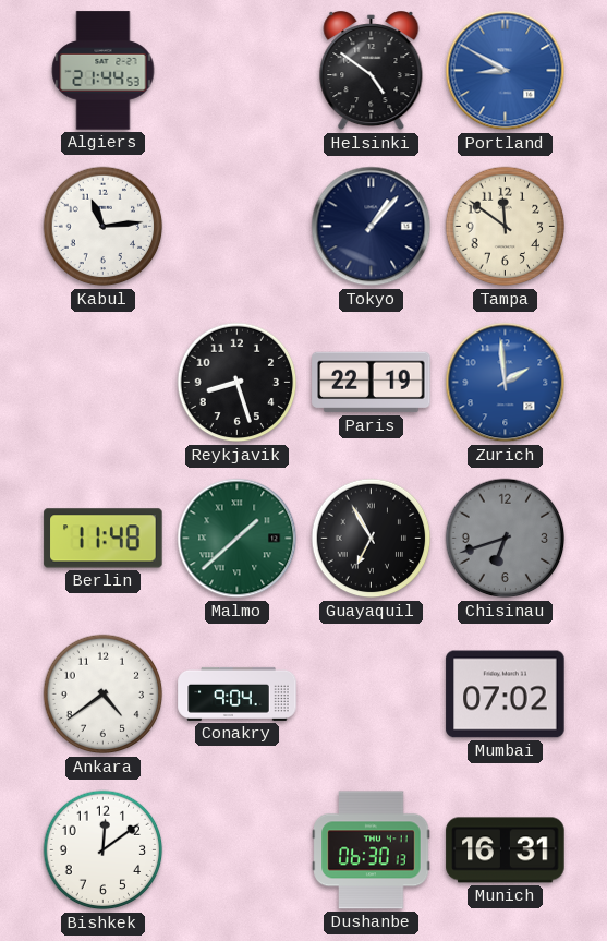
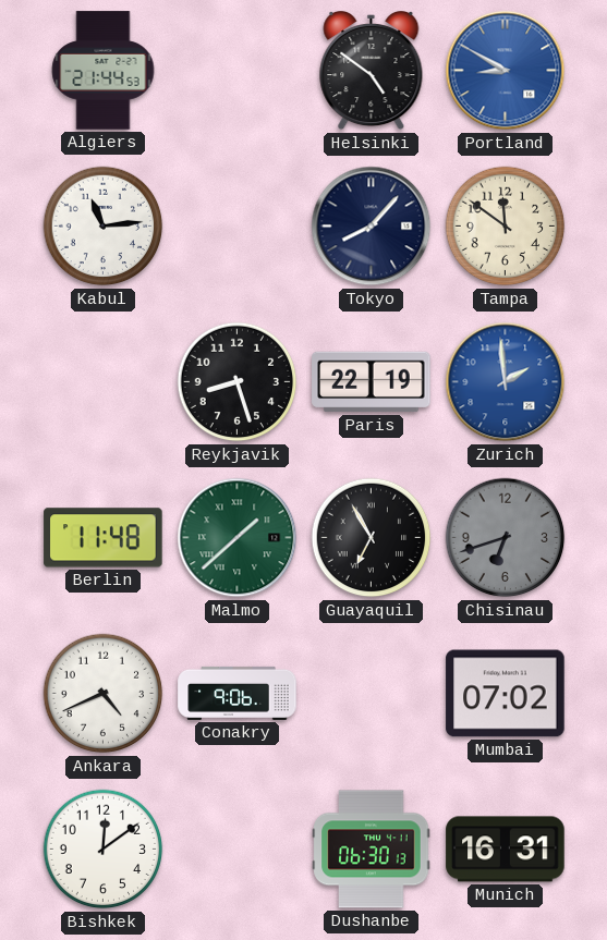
Tokyo: 1:07 -> 8:07 (372, 227)
Ankara: 4:39 -> 4:41 (104, 694)
Conakry: 9:04 -> 9:06 (238, 693)
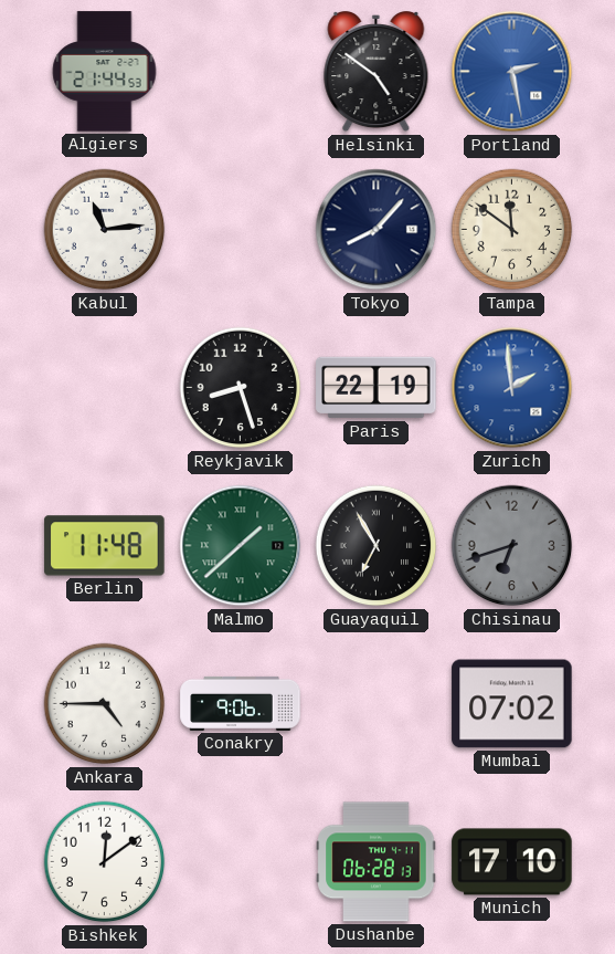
Portland: 8:50 -> 2:28 (512, 72)
Ankara: 4:41 -> 4:45 (105, 704)
Dushanbe: 06:30 -> 06:28 (377, 862)
Munich: 16:31 -> 17:10 (512, 862)
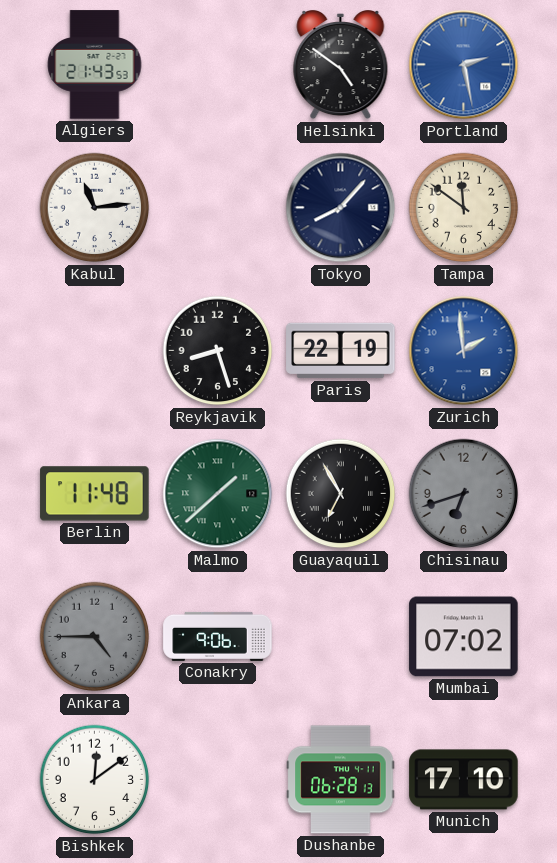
Algiers: 21:44 -> 21:43 (95, 65)
Ankara dial: white -> grey (95, 637)
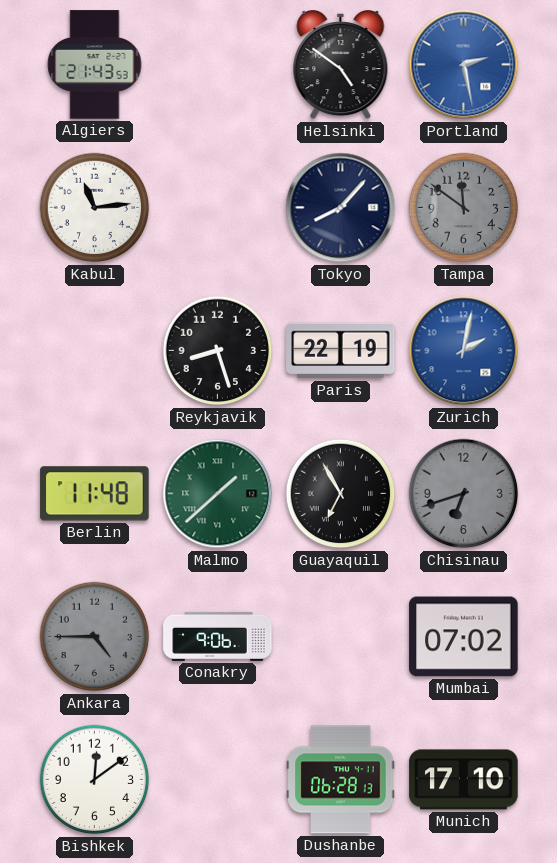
Tampa dial: cream -> grey (464, 208)
Zurich: 1:59 -> 2:02 (464, 351)
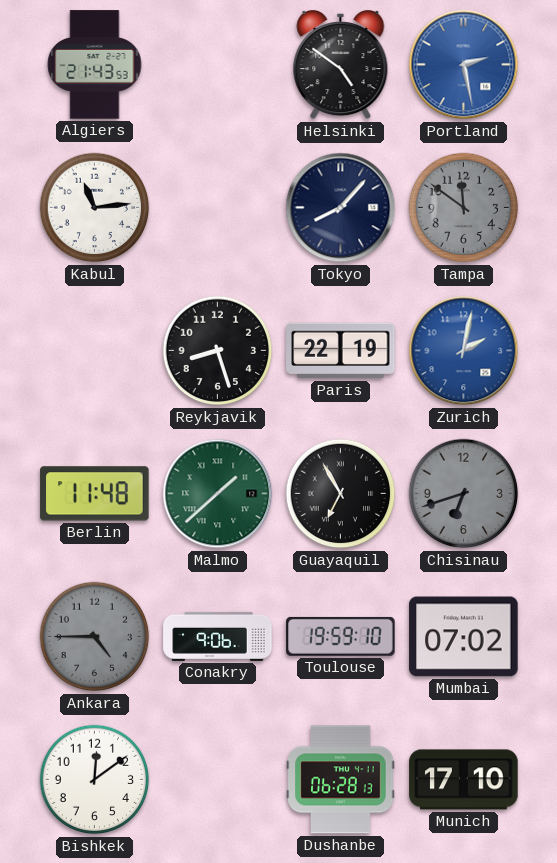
Toulouse: none -> 19:59 (341, 636)
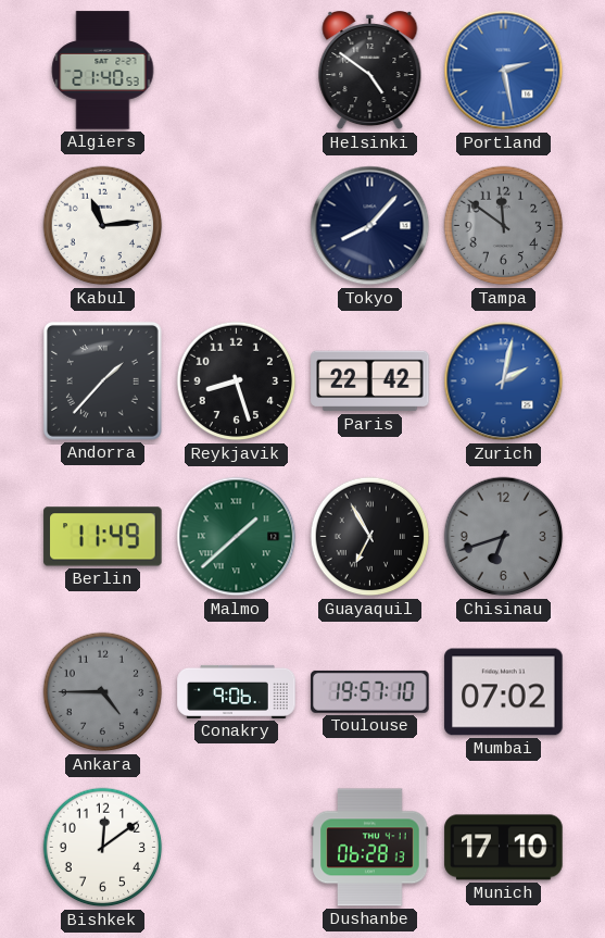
Algiers: 21:43 -> 21:40 (103, 71)
Andorra: none -> 1:37 (102, 380)
Paris: 22:19 -> 22:42 (370, 382)
Berlin: 11:48 -> 11:49 (103, 537)
Toulouse: 19:59 -> 19:57 (370, 691)
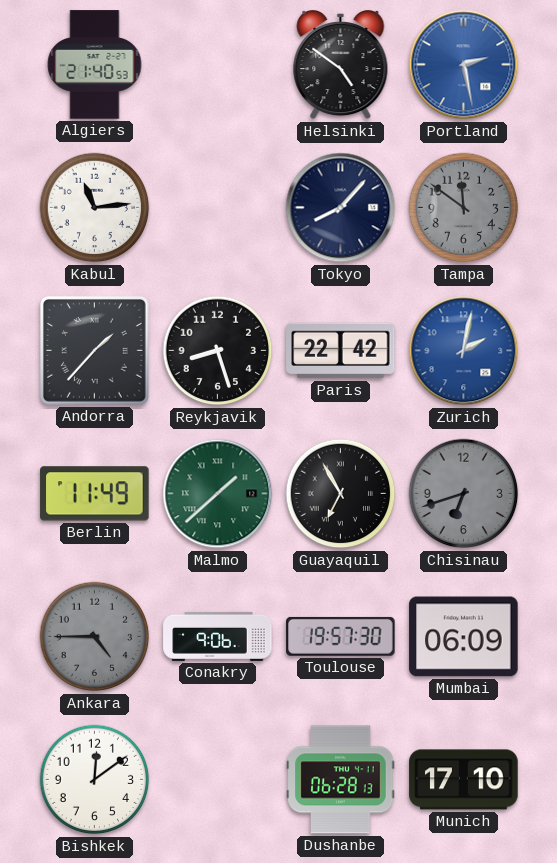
Toulouse: 19:57:10 -> 19:57:30 (341, 636)
Mumbai: 07:02 -> 06:09 (464, 637)
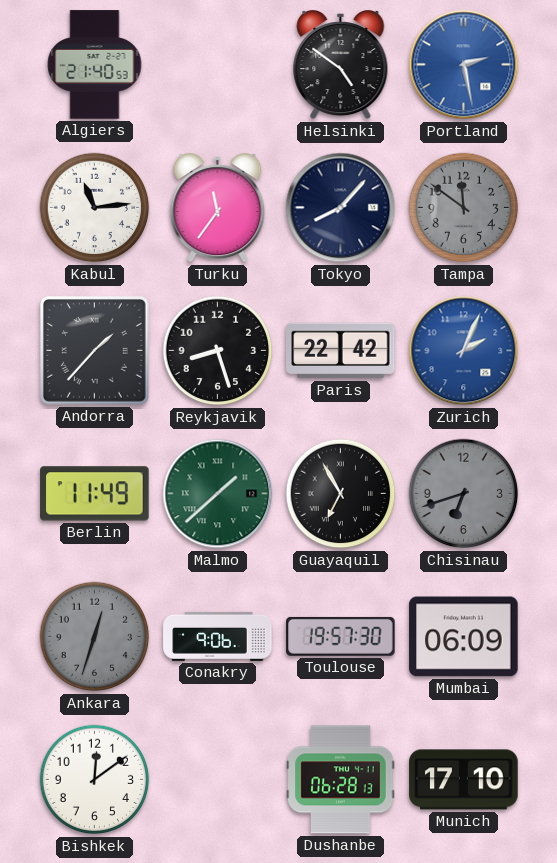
Turku: none -> 11:36 (218, 209)
Zurich: 2:02 -> 2:04 (464, 351)
Ankara: 4:45 -> 12:33 (95, 637)
